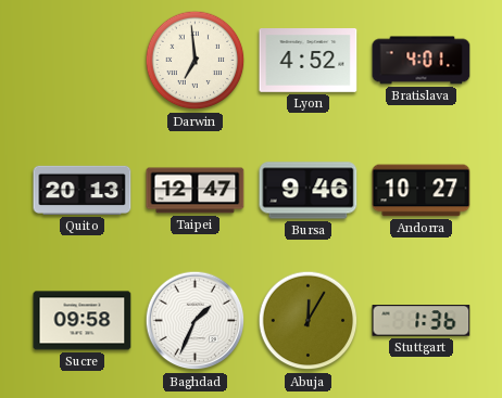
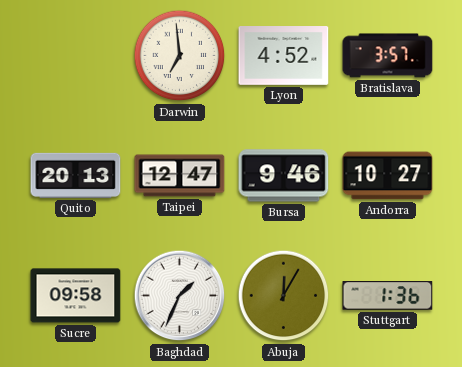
Bratislava: 4:01 -> 3:57 (388, 56)
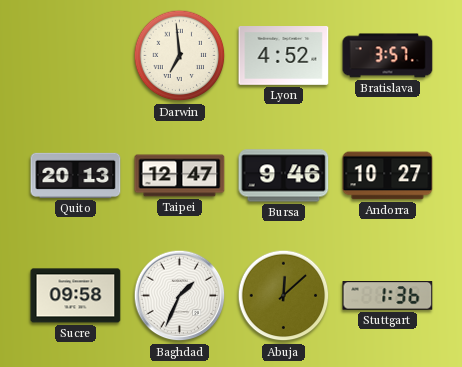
Abuja: 12:05 -> 12:08 (284, 296)
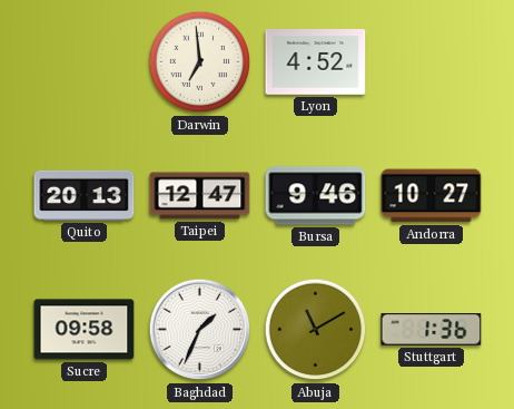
Bratislava: 3:57 -> none (388, 56)
Abuja: 12:08 -> 11:10 (316, 330)
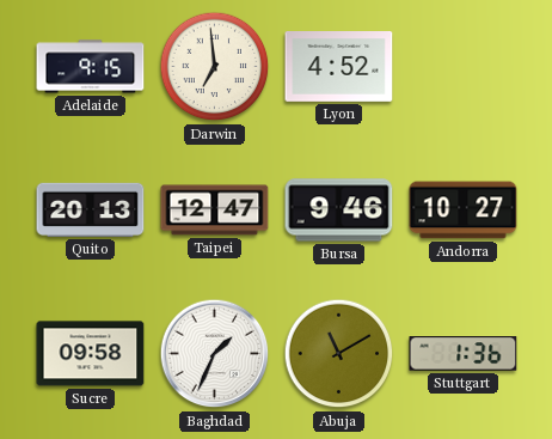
Adelaide: none -> 9:15 (91, 67)
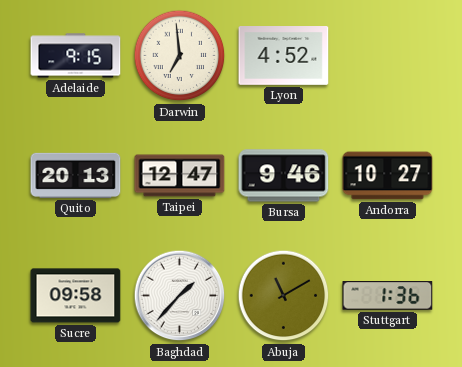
Baghdad: 1:34 -> 1:37 (180, 296)
